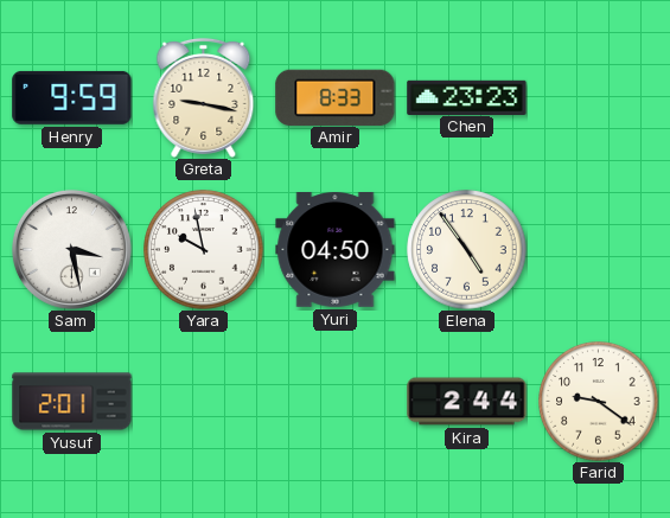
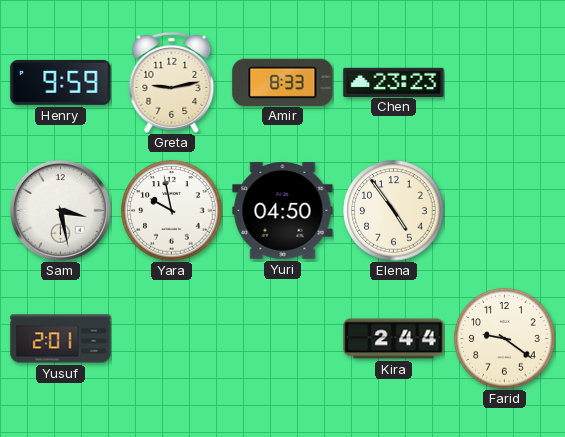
Greta: 9:17 -> 9:13 (172, 82)
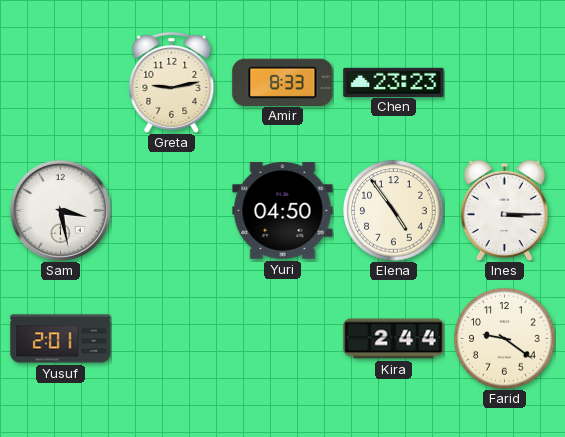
Henry: 9:59 -> none (61, 82)
Yara: 9:58 -> none (172, 211)
Ines: none -> 3:15 (504, 210)
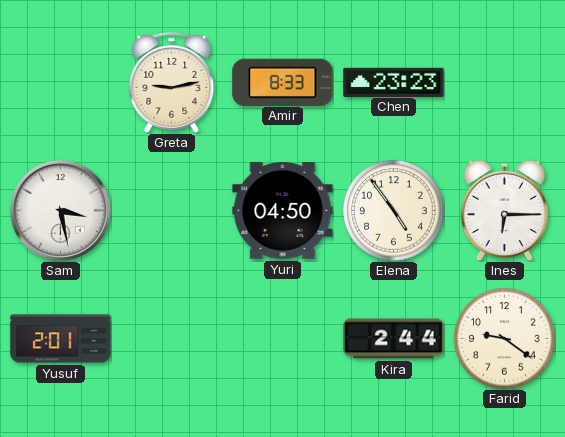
Ines: 3:15 -> 6:15 (504, 210)
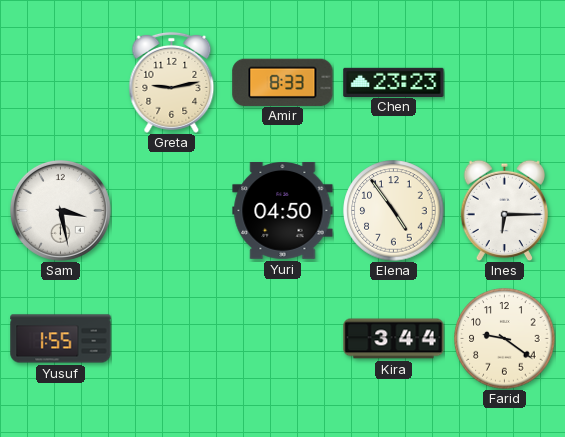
Yusuf: 2:01 -> 1:55 (61, 339)
Kira: 2:44 -> 3:44 (394, 339)
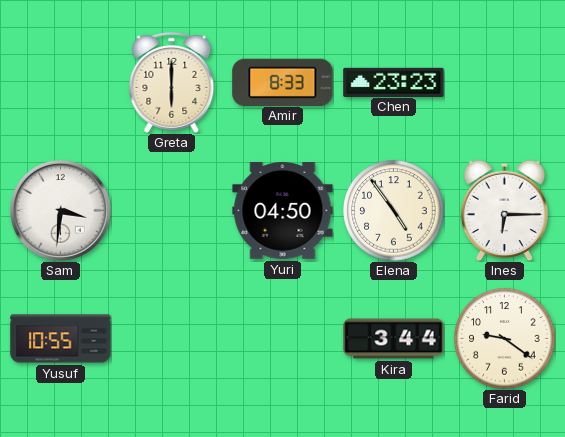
Greta: 9:13 -> 6:00 (172, 82)
Sam: 3:28 -> 3:31 (60, 210)
Yusuf: 1:55 -> 10:55 (61, 339)
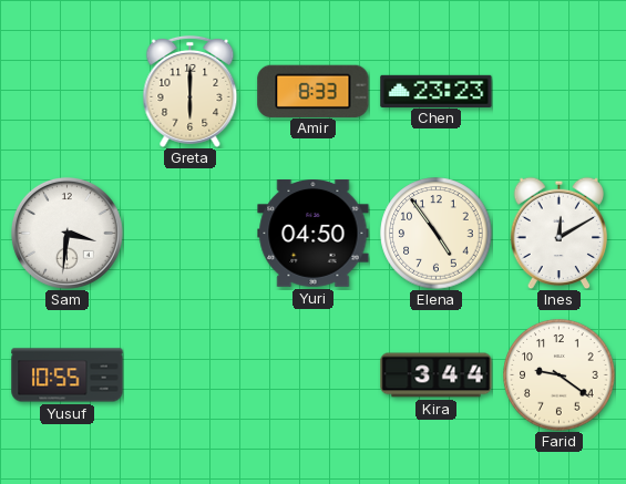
Ines: 6:15 -> 12:10 (558, 233)
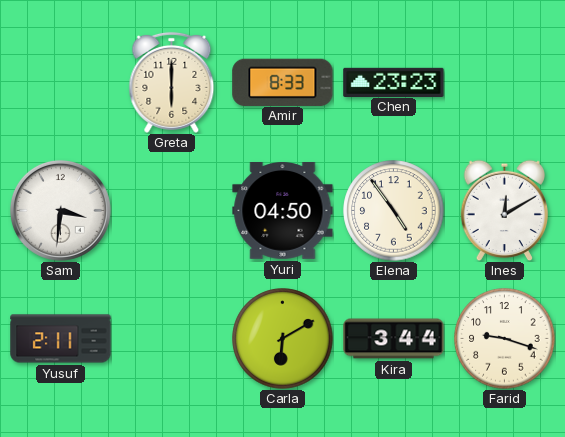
Yusuf: 10:55 -> 2:11 (61, 339)
Carla: none -> 6:10 (283, 339)
Farid: 9:21 -> 9:18 (505, 339)
